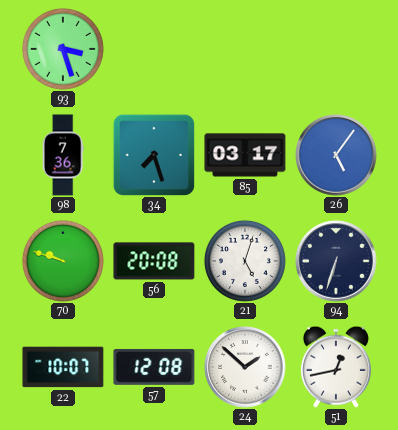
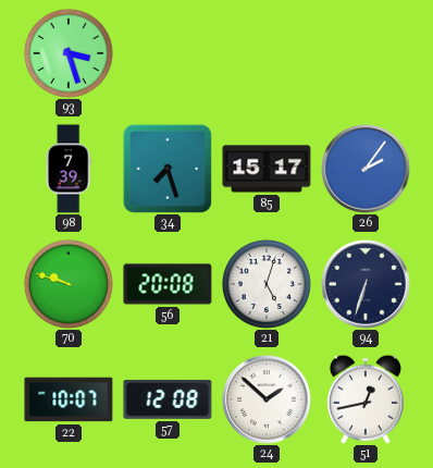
98: 7:36 -> 7:39 (69, 169)
85: 03:17 -> 15:17 (267, 169)
26: 5:06 -> 2:06 (366, 169)
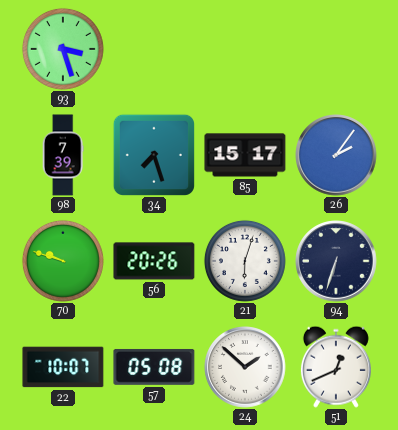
56: 20:08 -> 20:26 (154, 261)
21: 5:03 -> 6:03 (245, 261)
57: 12:08 -> 05:08 (154, 367)
51: 12:43 -> 12:41 (336, 367)
